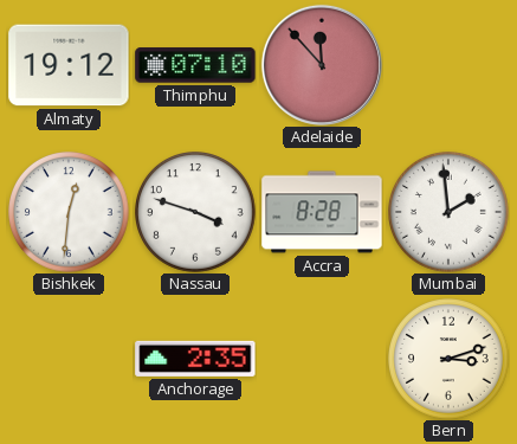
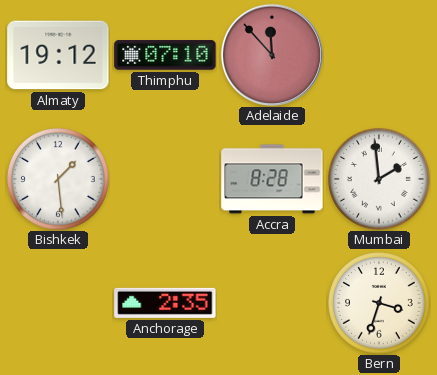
Bishkek: 12:31 -> 1:29 (59, 180)
Nassau: 3:48 -> none (196, 213)
Bern: 3:12 -> 3:33 (380, 304)
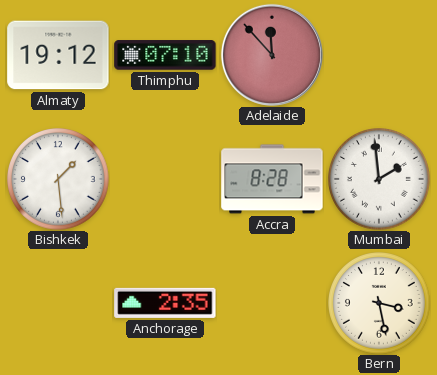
Bern: 3:33 -> 3:28 (380, 304)
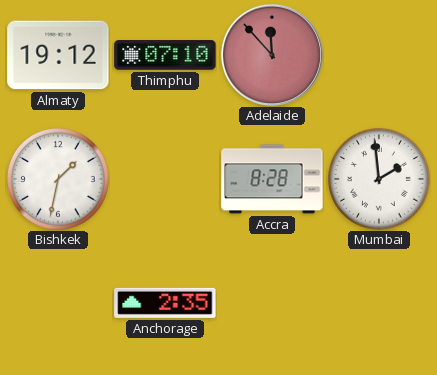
Bishkek: 1:29 -> 1:32 (59, 180)
Bern: 3:28 -> none (380, 304)
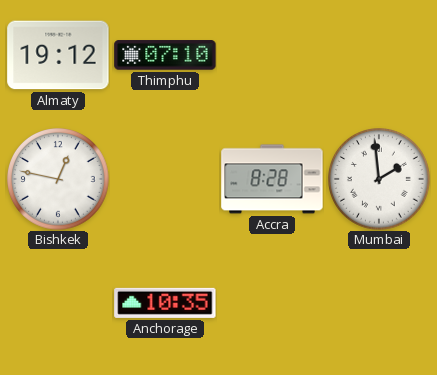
Adelaide: 11:53 -> none (272, 55)
Bishkek: 1:32 -> 12:47 (59, 180)
Anchorage: 2:35 -> 10:35 (165, 303)
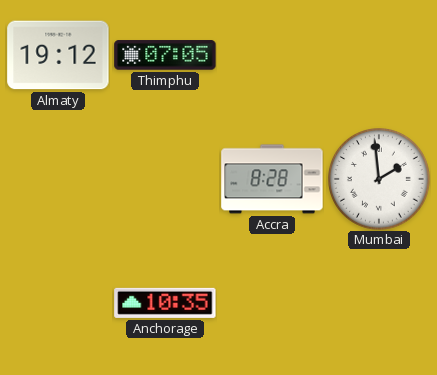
Thimphu: 07:10 -> 07:05 (165, 55)
Bishkek: 12:47 -> none (59, 180)
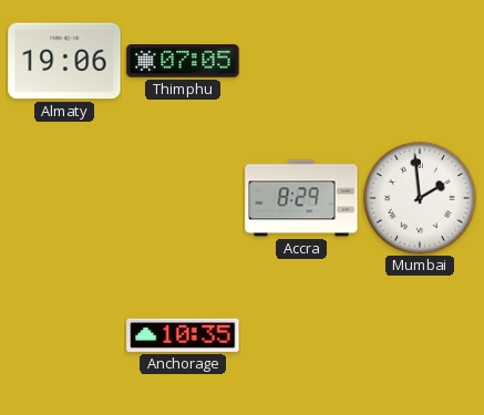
Almaty: 19:12 -> 19:06 (64, 61)
Accra: 8:28 -> 8:29 (301, 198)
